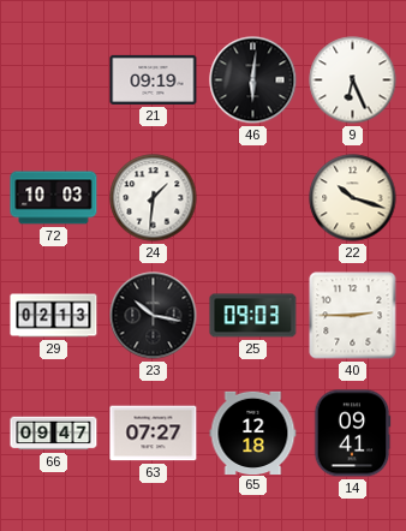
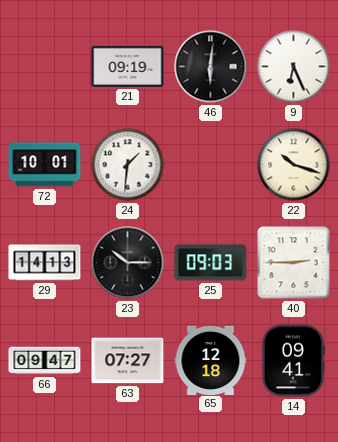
72: 10:03 -> 10:01 (45, 165)
29: 02:13 -> 14:13 (45, 263)
23: 10:17 -> 10:15 (128, 263)
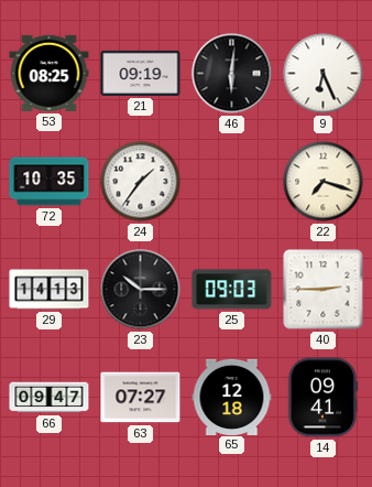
53: none -> 08:25 (50, 73)
72: 10:01 -> 10:35 (50, 182)
24: 1:31 -> 1:36 (141, 182)
22: 10:18 -> 7:18 (324, 182)
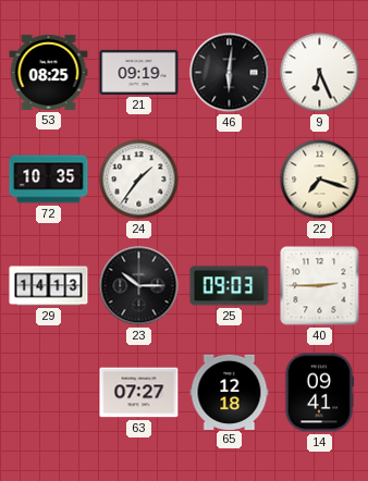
66: 09:47 -> none (50, 398)
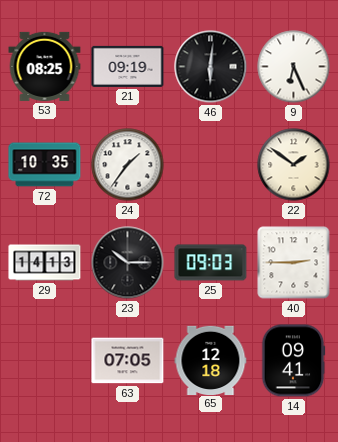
22: 7:18 -> 1:51 (294, 165)
63: 07:27 -> 07:05 (128, 361)
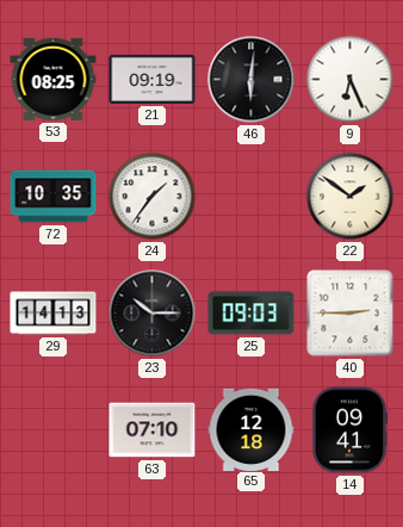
63: 07:05 -> 07:10 (153, 430)
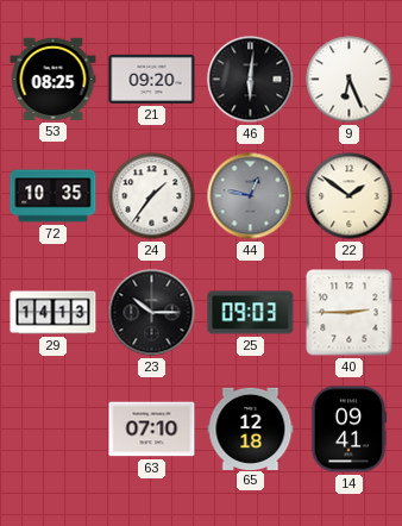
21: 09:19 -> 09:20 (152, 79)
44: none -> 12:47 (251, 196)
